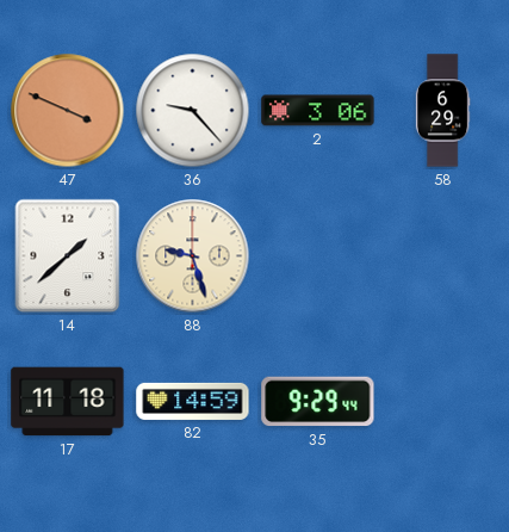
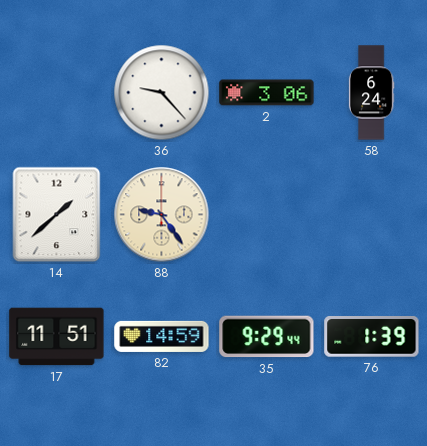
47: 3:49 -> none (68, 111)
58: 6:29 -> 6:24 (371, 93)
88: 9:27 -> 9:24 (162, 215)
17: 11:18 -> 11:51 (57, 337)
76: none -> 1:39 (372, 337)
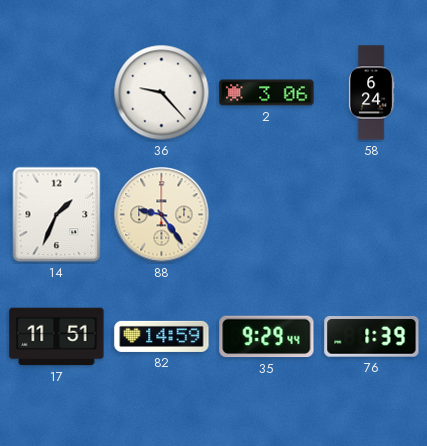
14: 1:38 -> 1:34 (57, 215)
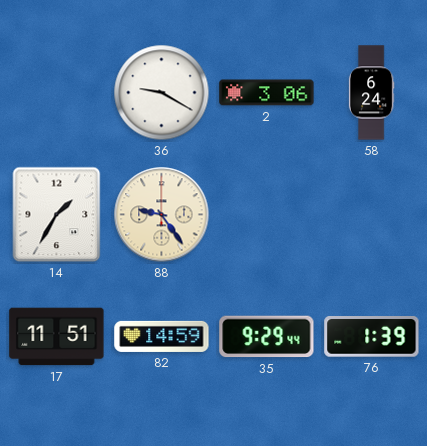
36: 9:23 -> 9:20 (162, 93)
14: 1:34 -> 1:35 (57, 215)
